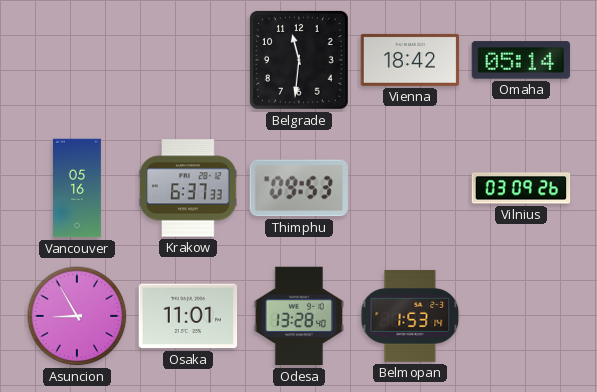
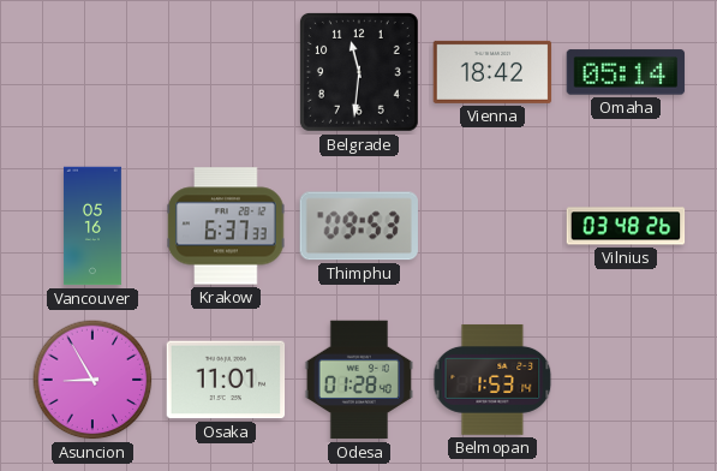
Vilnius: 03:09 -> 03:48 (626, 226)
Odesa: 13:28 -> 01:28 (358, 380)
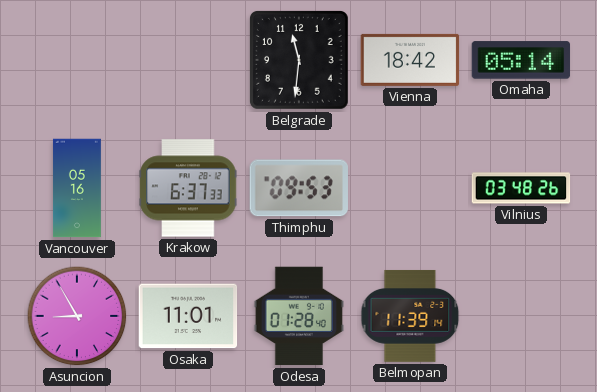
Belmopan: 1:53 -> 11:39 (410, 316)
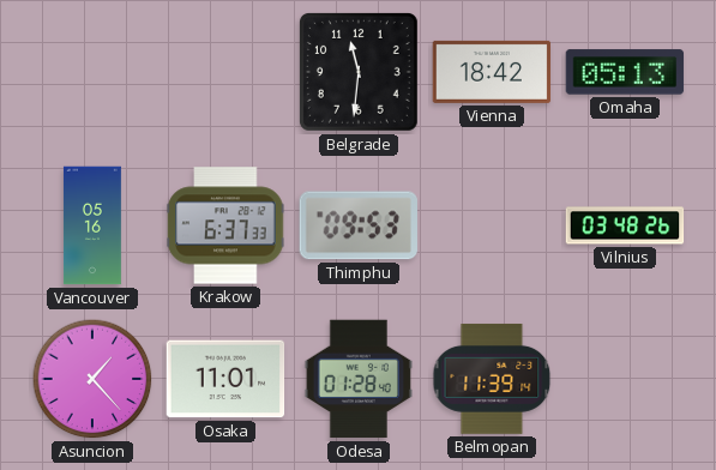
Omaha: 05:14 -> 05:13 (625, 72)
Asuncion: 8:55 -> 1:23 (92, 379)
